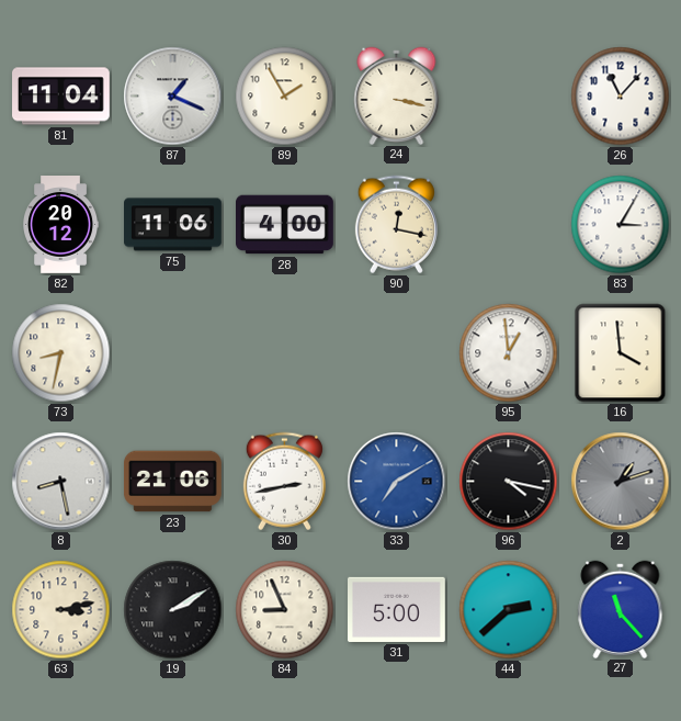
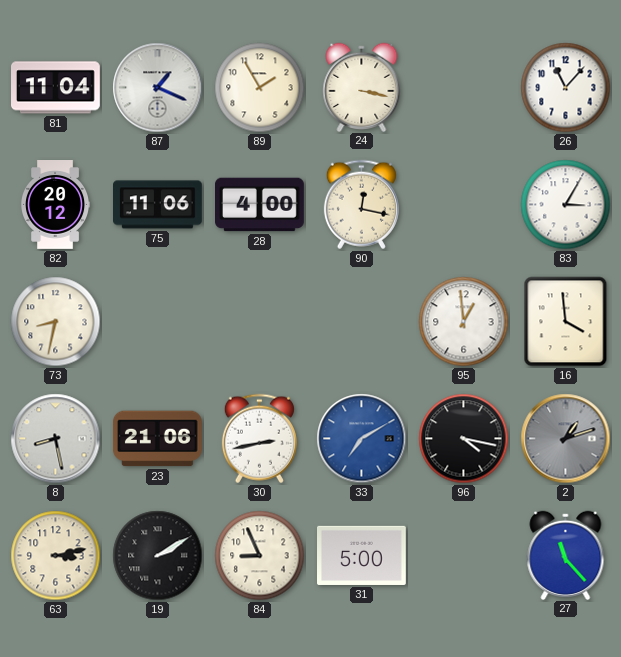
44: 2:38 -> none (509, 610)
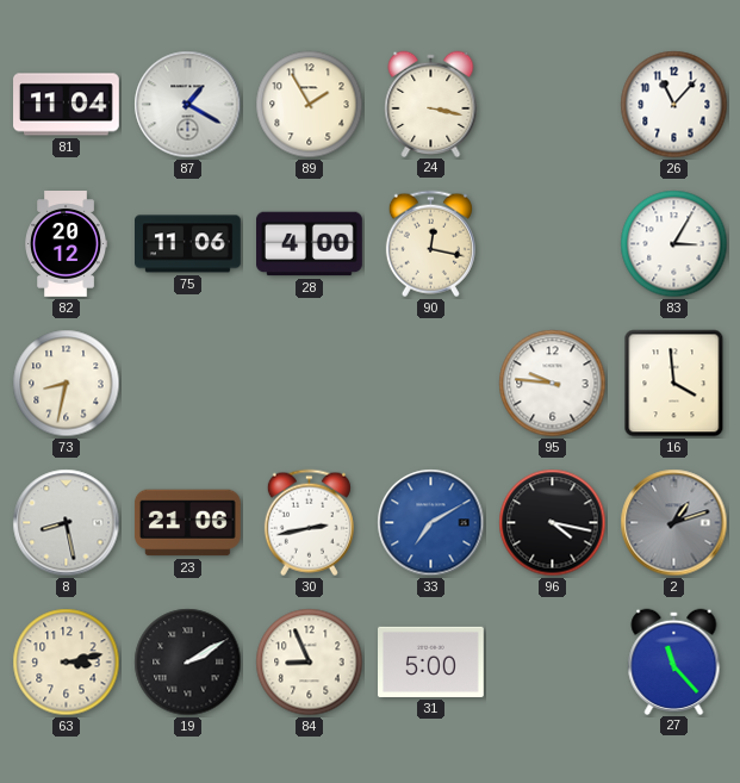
87: 1:19 -> 1:20 (188, 105)
95: 12:59 -> 9:46 (553, 384)
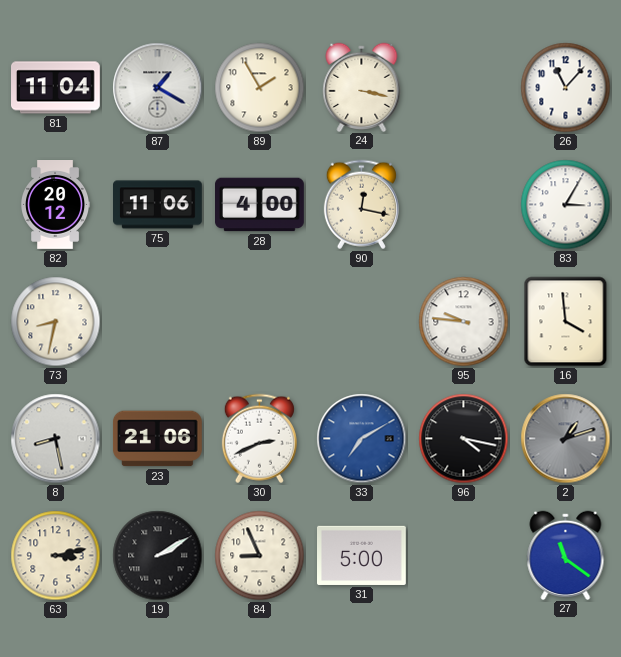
30: 2:43 -> 2:41 (259, 439)
27: 11:23 -> 11:21 (566, 555)
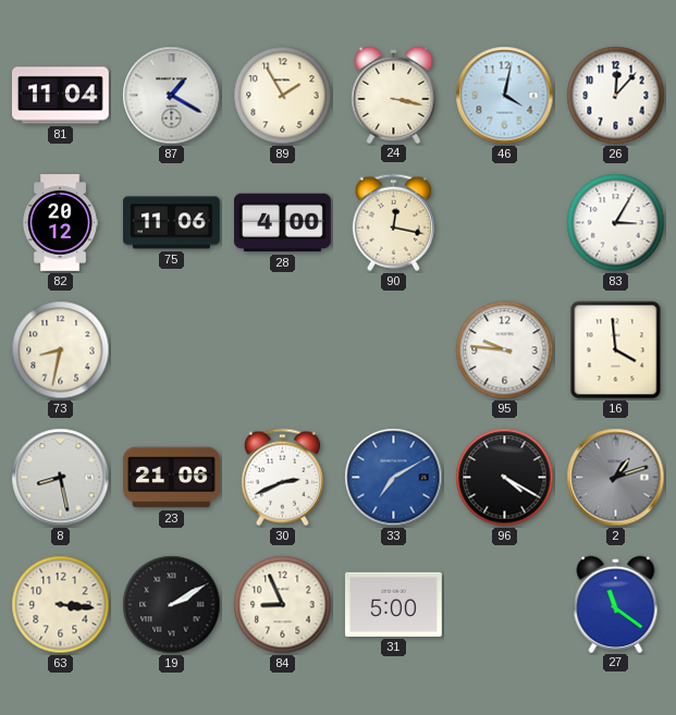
46: none -> 4:02 (505, 96)
26: 11:07 -> 12:07 (616, 96)
96: 4:17 -> 4:20 (505, 478)
63: 3:13 -> 3:16 (61, 605)
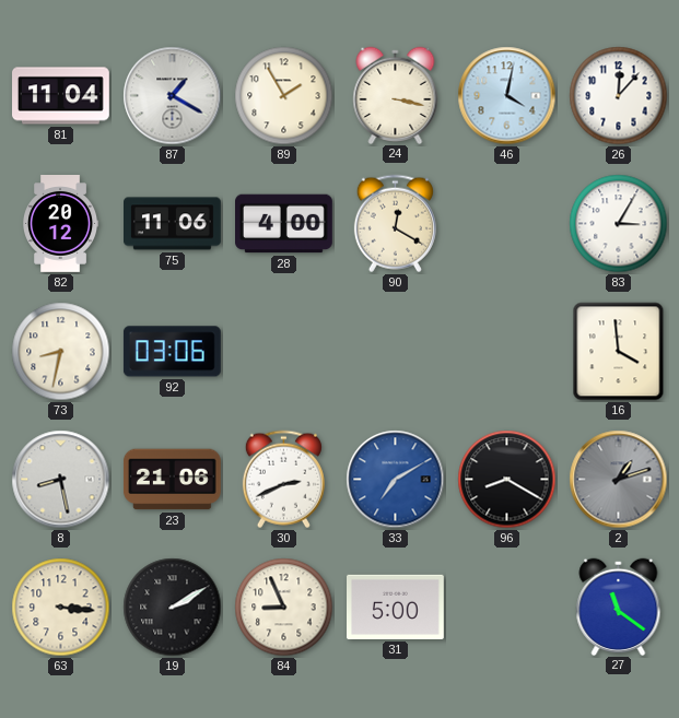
90: 12:17 -> 12:20 (395, 224)
92: none -> 03:06 (172, 352)
95: 9:46 -> none (505, 350)
96: 4:20 -> 8:20 (507, 480)
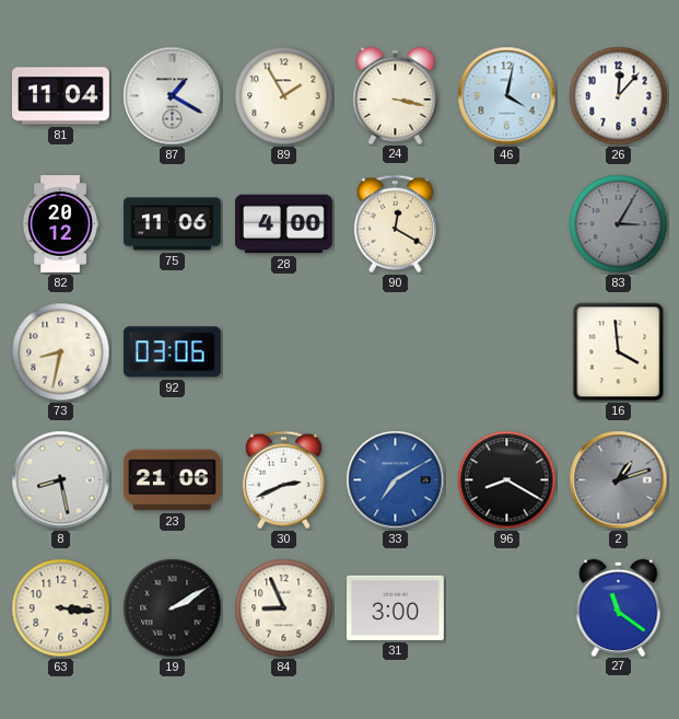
83 dial: white -> grey (619, 224)
31: 5:00 -> 3:00 (396, 607)
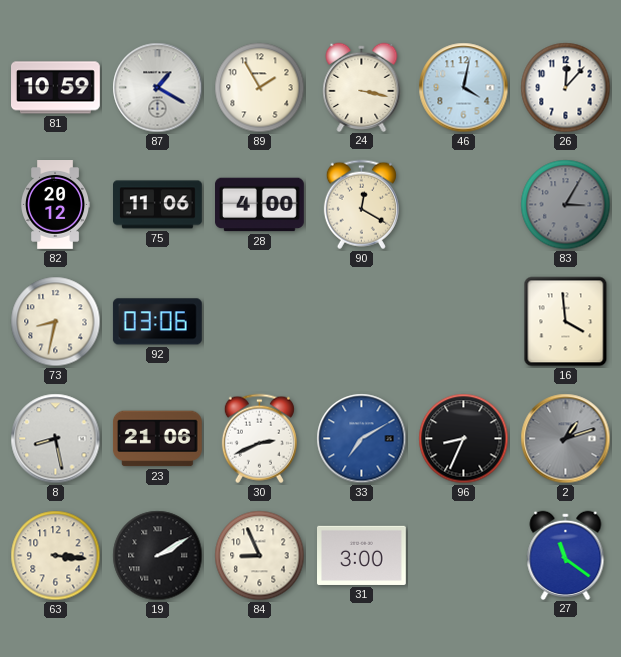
81: 11:04 -> 10:59 (56, 88)
96: 8:20 -> 8:34 (464, 439)
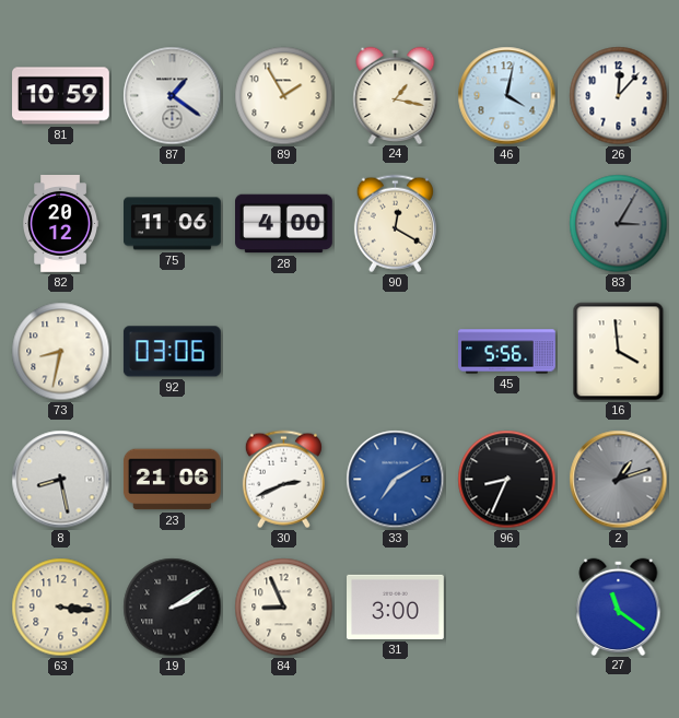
87: 1:20 -> 1:21 (173, 96)
24: 3:17 -> 1:17 (396, 95)
45: none -> 5:56 (507, 352)
